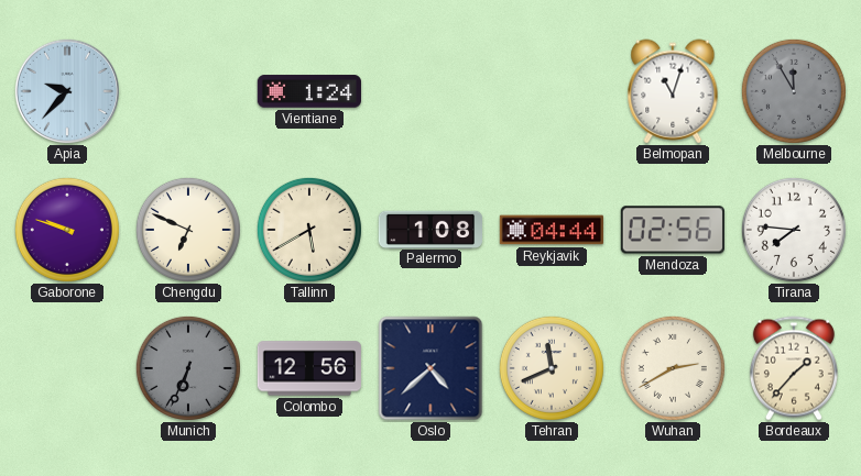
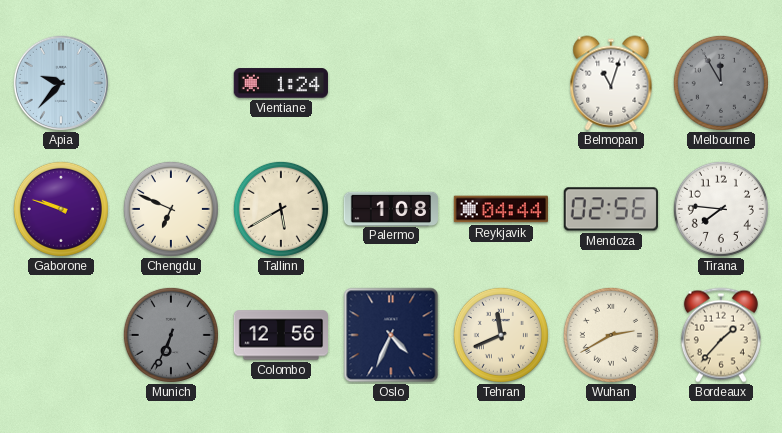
Oslo: 4:38 -> 4:34 (391, 335)
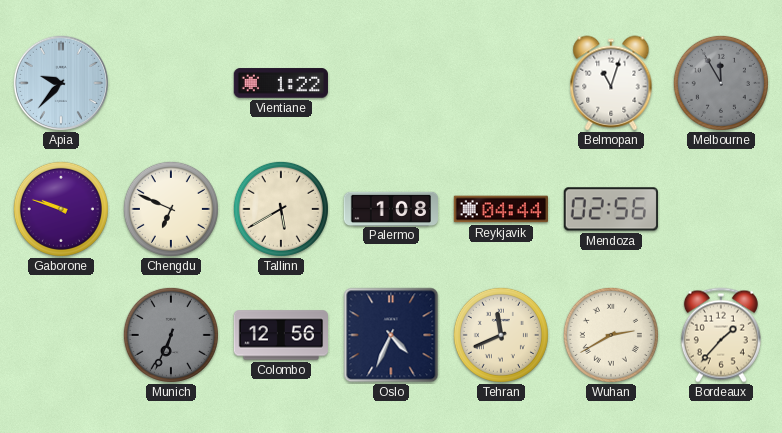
Vientiane: 1:24 -> 1:22 (281, 83)
Tirana: 7:46 -> none (721, 209)
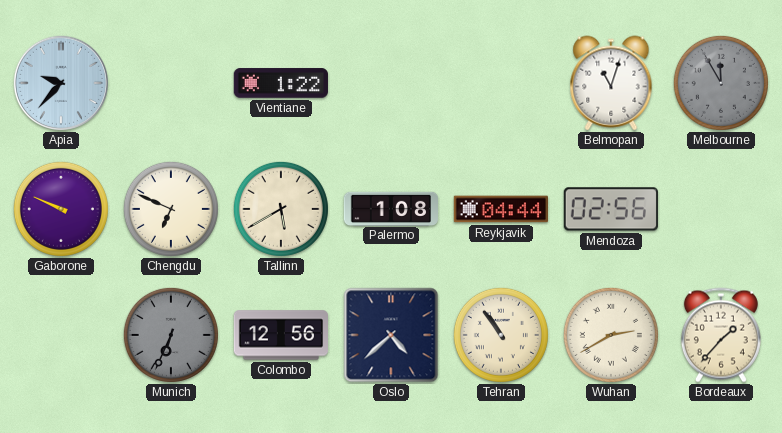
Gaborone: 9:48 -> 9:49 (61, 209)
Oslo: 4:34 -> 4:38 (391, 335)
Tehran: 11:41 -> 10:54 (501, 335)
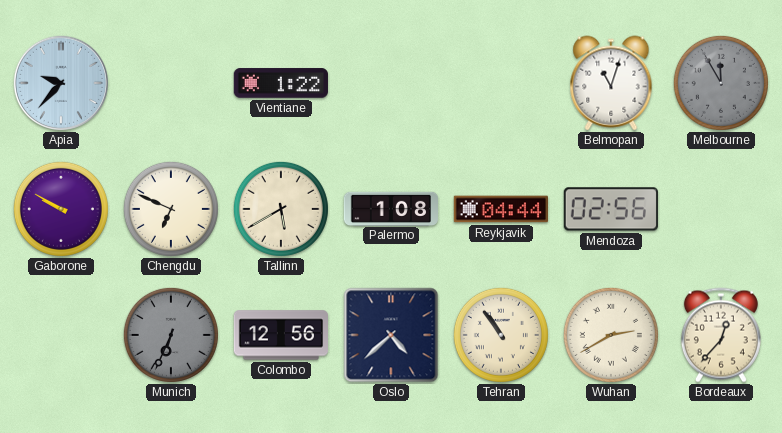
Gaborone: 9:49 -> 9:50 (61, 209)
Bordeaux: 1:37 -> 12:37 (721, 335)
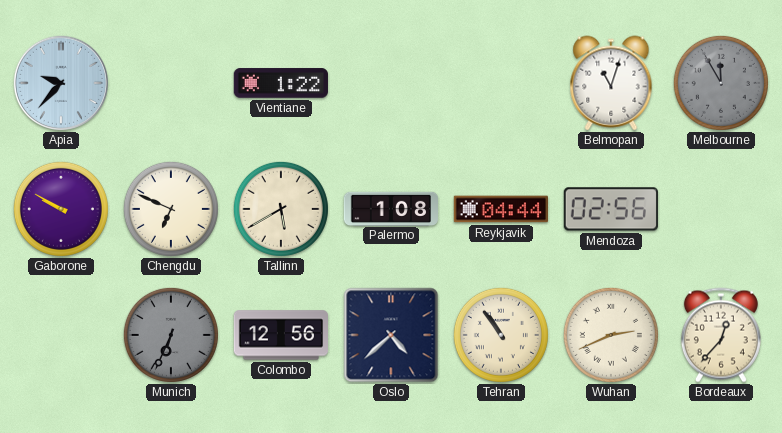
Wuhan: 2:40 -> 2:41 (611, 335)
